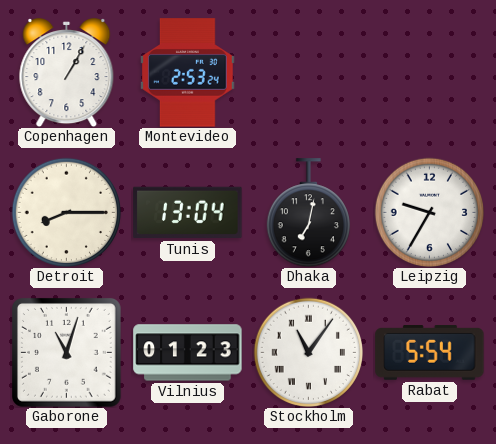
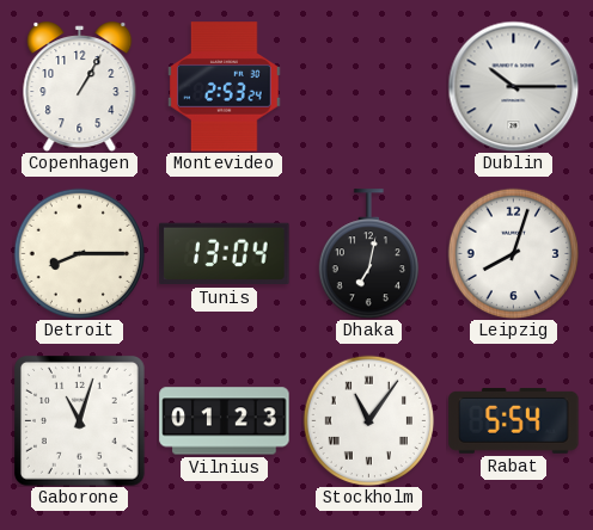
Dublin: none -> 10:15 (513, 86)
Leipzig: 9:35 -> 8:03 (513, 253)
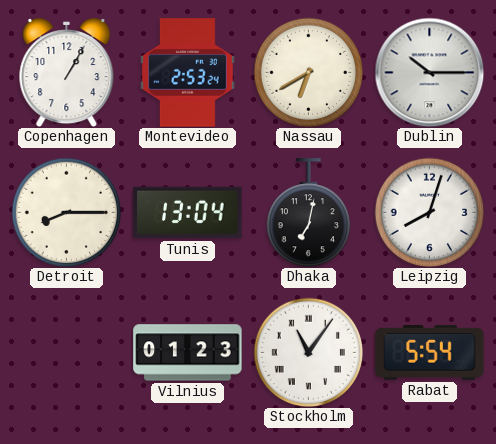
Nassau: none -> 6:40 (308, 72)
Gaborone: 11:03 -> none (80, 421)
